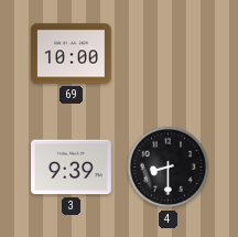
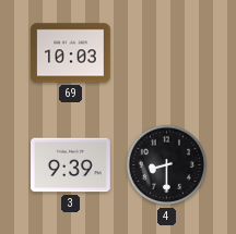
69: 10:00 -> 10:03 (71, 53)
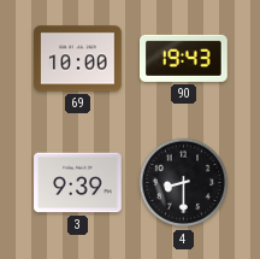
69: 10:03 -> 10:00 (78, 59)
90: none -> 19:43 (184, 58)
